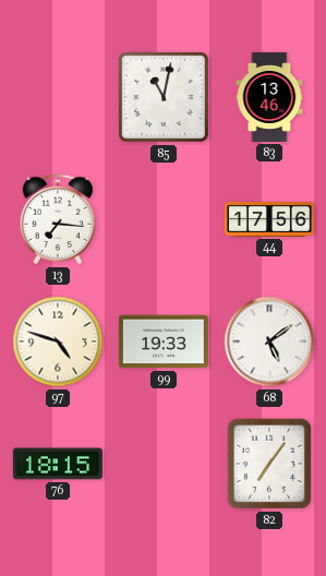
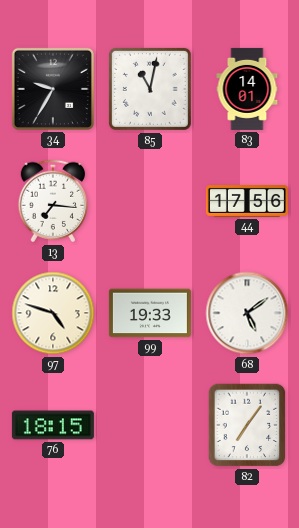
34: none -> 9:35 (53, 89)
83: 13:46 -> 14:01 (247, 89)
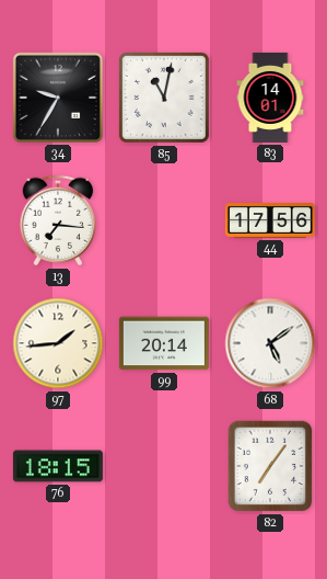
97: 4:48 -> 1:44 (58, 343)
99: 19:33 -> 20:14 (164, 343)
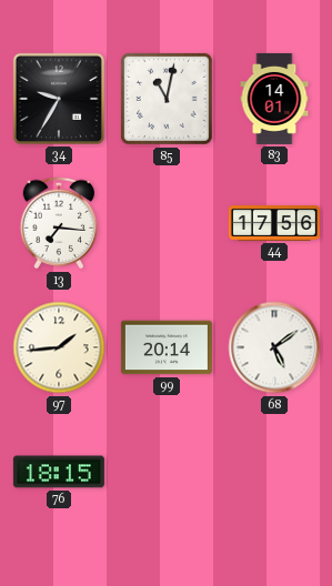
82: 7:06 -> none (270, 466)
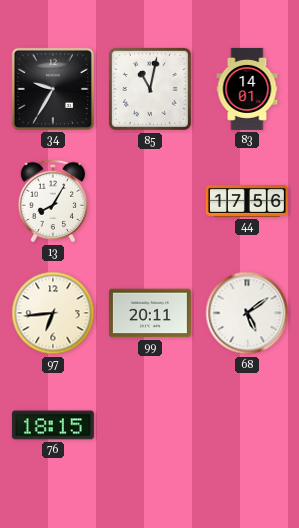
13: 7:16 -> 8:05 (53, 201)
97: 1:44 -> 6:44 (53, 313)
99: 20:14 -> 20:11 (150, 313)
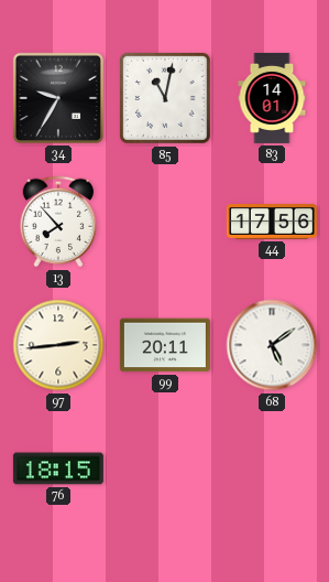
13: 8:05 -> 7:53 (58, 222)
97: 6:44 -> 2:44 (58, 345)
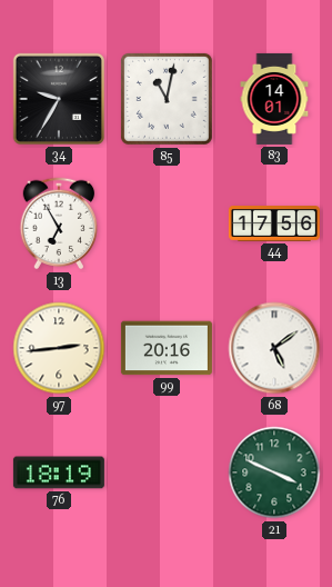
13: 7:53 -> 6:55 (59, 223)
99: 20:11 -> 20:16 (167, 348)
76: 18:15 -> 18:19 (59, 472)
21: none -> 3:49 (274, 472)
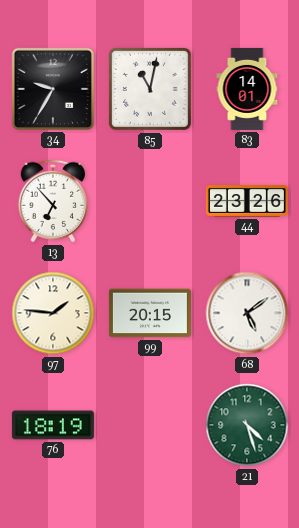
13: 6:55 -> 6:53 (53, 201)
44: 17:56 -> 23:26 (247, 202)
97: 2:44 -> 1:46 (53, 313)
99: 20:16 -> 20:15 (150, 313)
21: 3:49 -> 4:27 (247, 425)
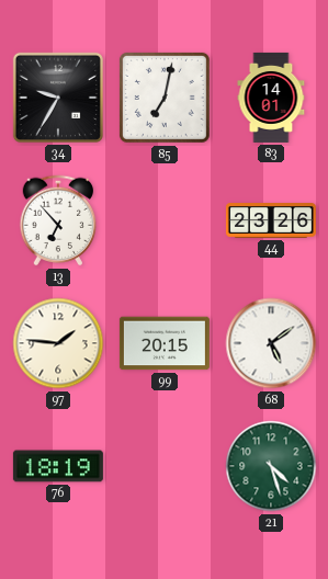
85: 11:02 -> 7:02 (165, 98)
